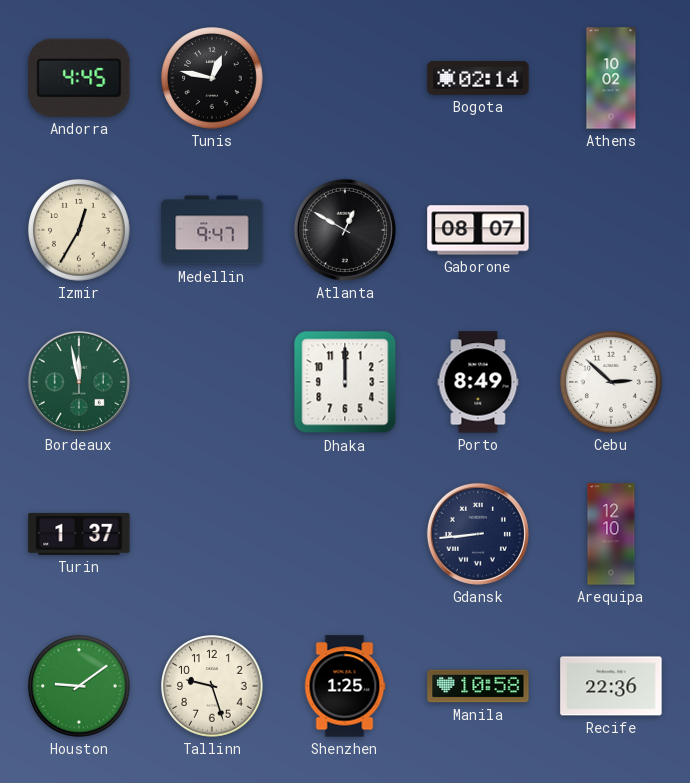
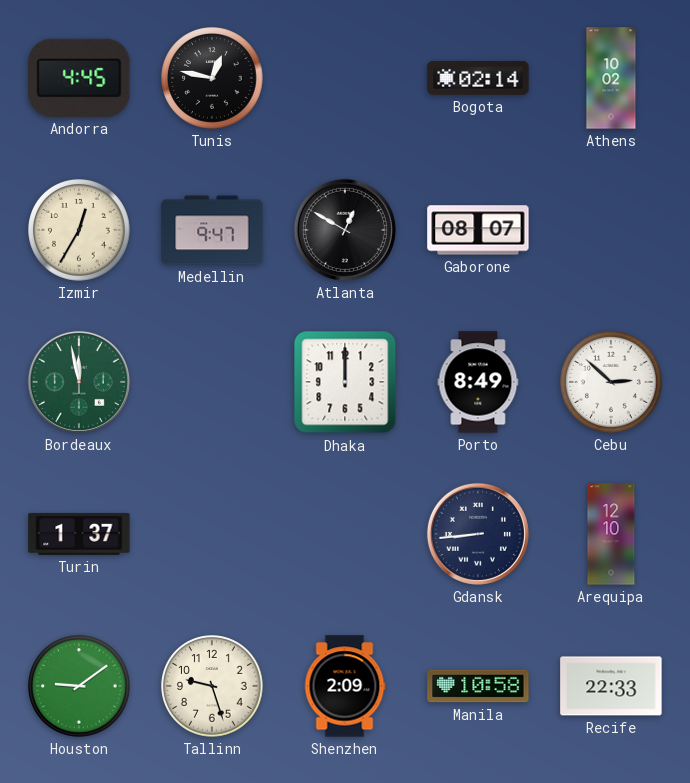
Shenzhen: 1:25 -> 2:09 (345, 686)
Recife: 22:36 -> 22:33 (611, 686)
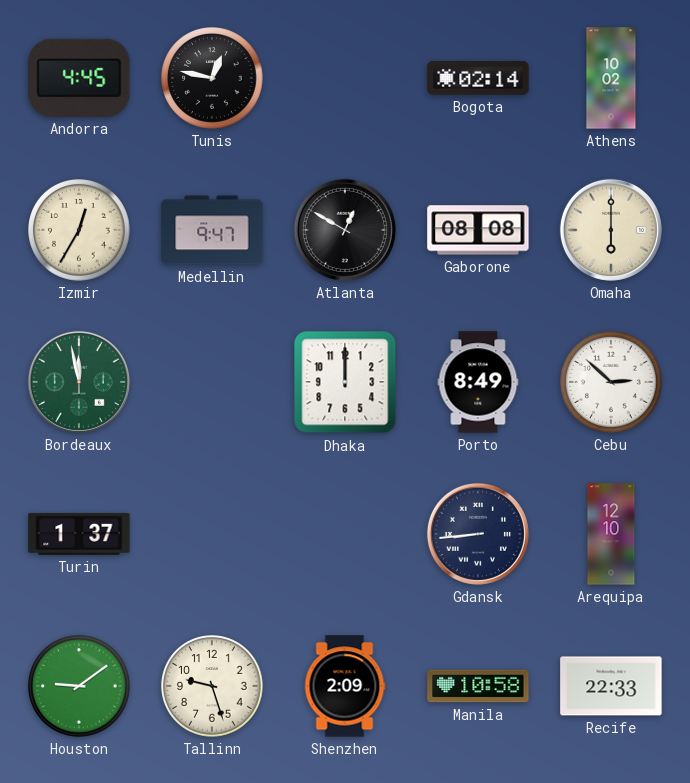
Gaborone: 08:07 -> 08:08 (478, 230)
Omaha: none -> 6:00 (611, 230)
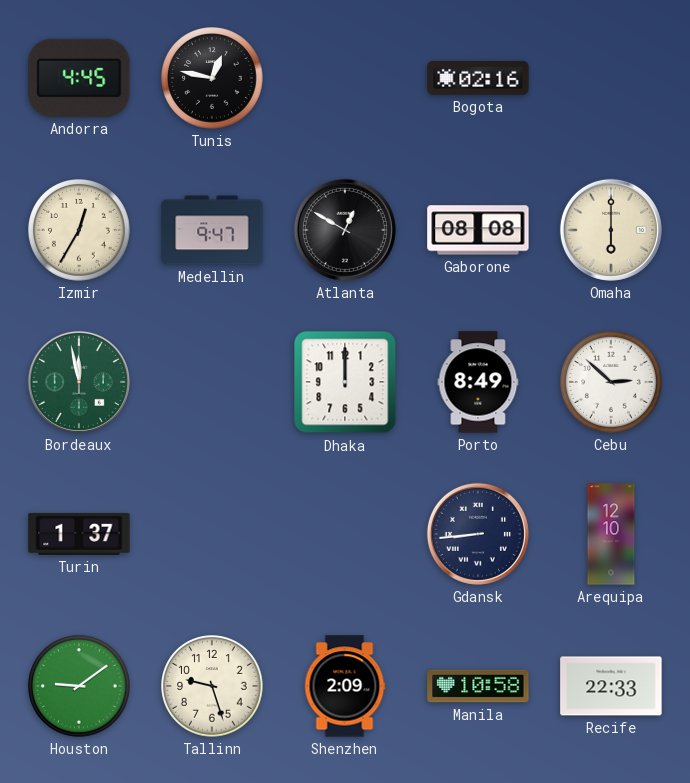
Bogota: 02:14 -> 02:16 (478, 78)
Athens: 10:02 -> none (611, 78)
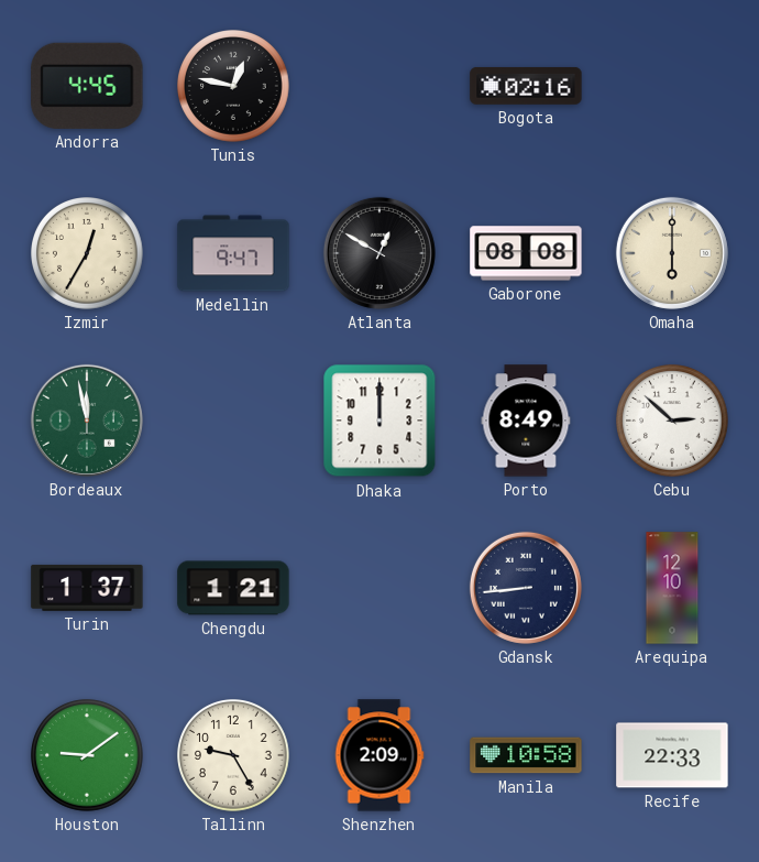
Chengdu: none -> 1:21 (233, 588)
Tallinn: 9:27 -> 9:25 (234, 756)
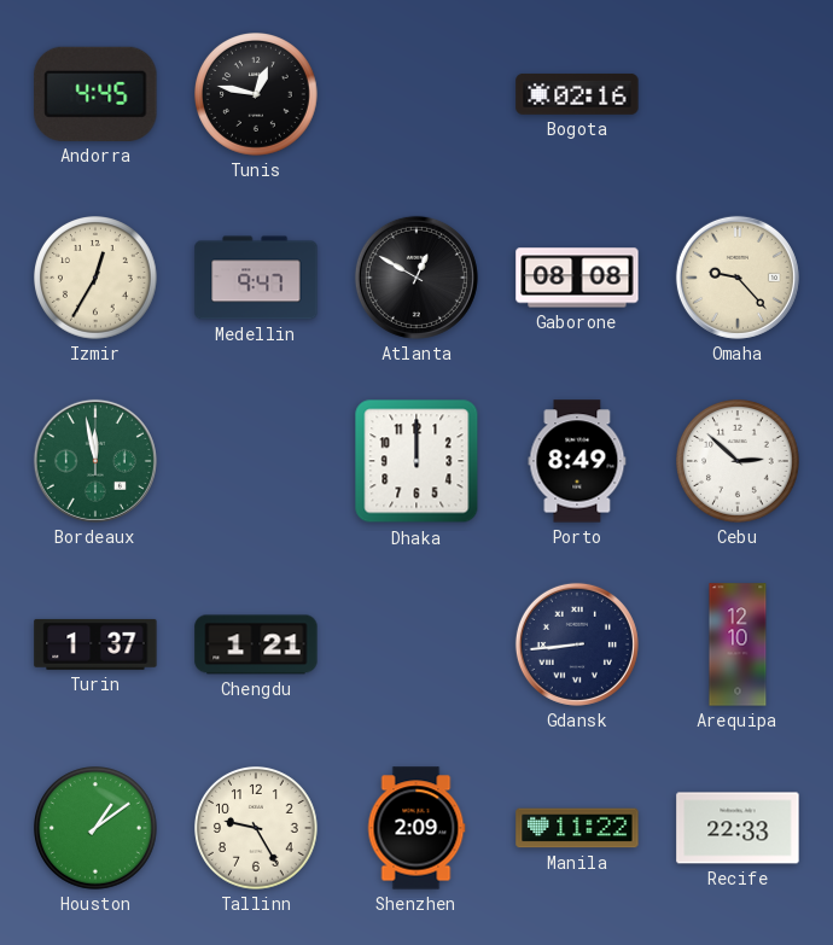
Omaha: 6:00 -> 9:23 (738, 278)
Houston: 9:09 -> 1:09 (97, 829)
Manila: 10:58 -> 11:22 (577, 828)
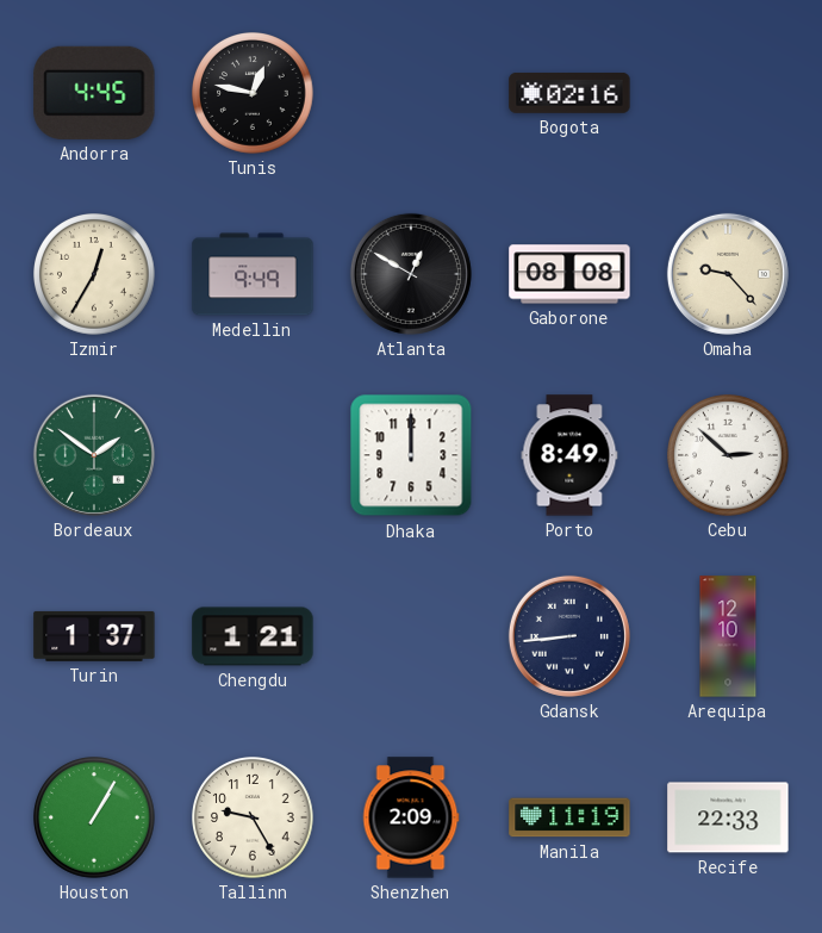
Medellin: 9:47 -> 9:49 (253, 274)
Bordeaux: 11:58 -> 1:51 (94, 455)
Houston: 1:09 -> 1:05 (95, 819)
Manila: 11:22 -> 11:19 (569, 817)
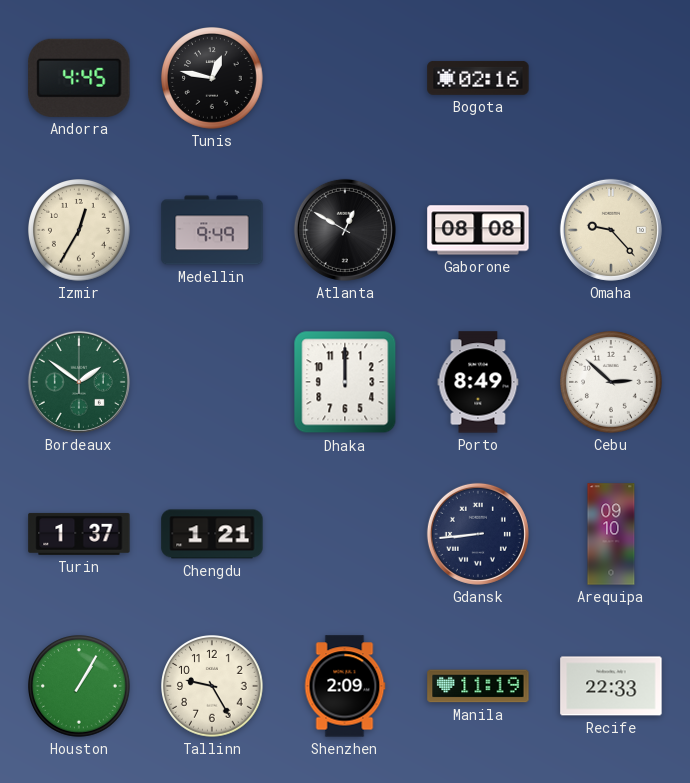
Arequipa: 12:10 -> 09:10 (611, 534)
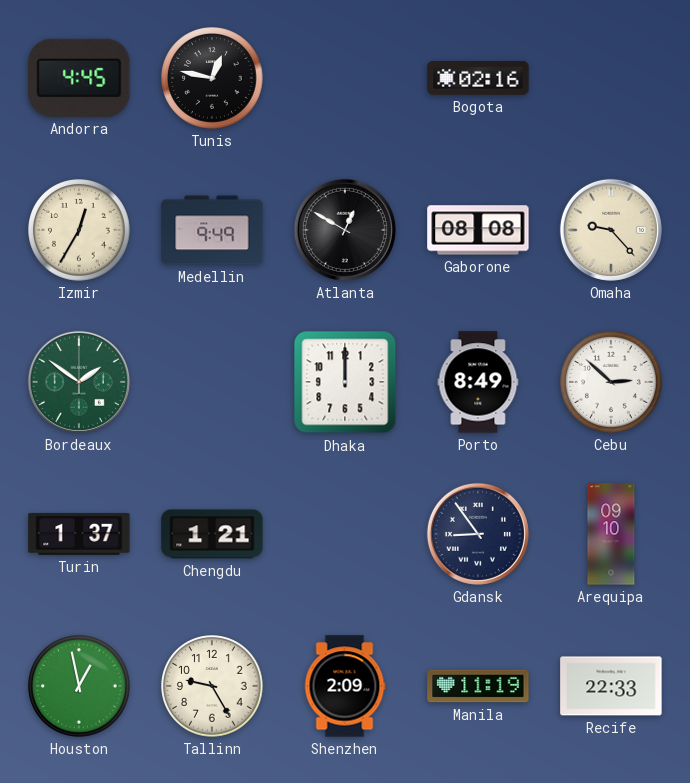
Gdansk: 8:44 -> 8:54 (478, 534)
Houston: 1:05 -> 12:58 (80, 687)
